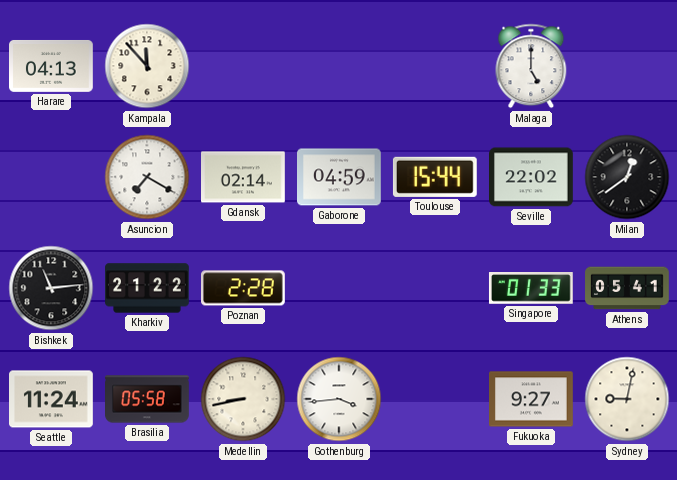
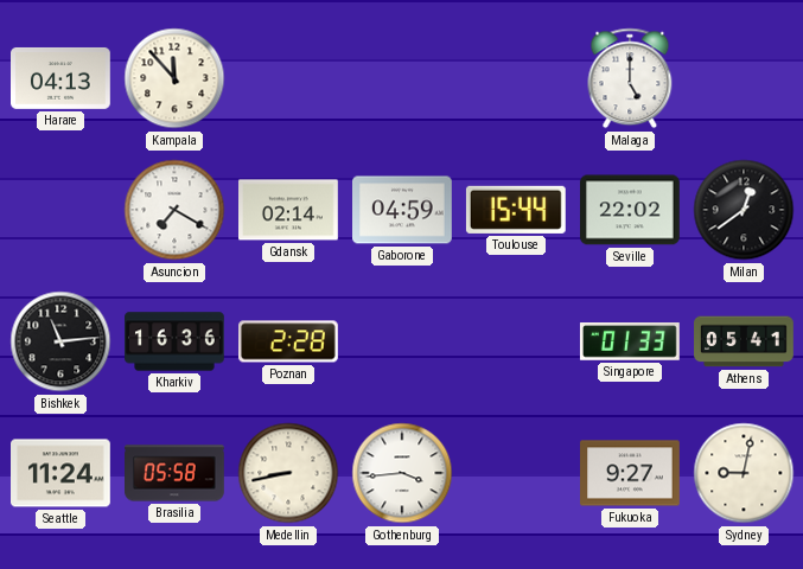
Kharkiv: 21:22 -> 16:36 (174, 341)
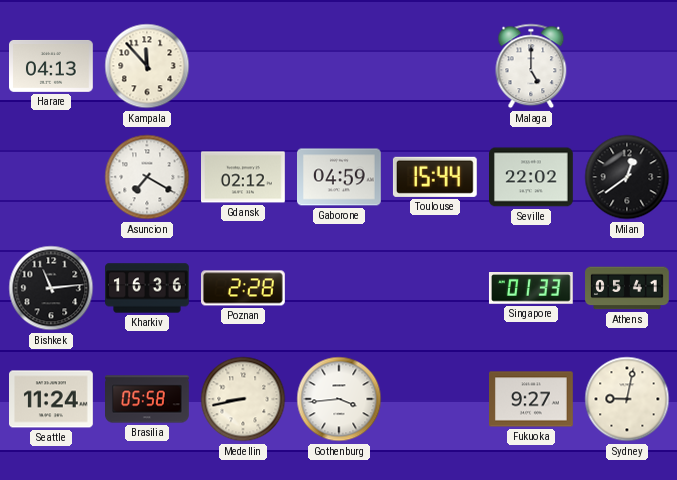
Gdansk: 02:14 -> 02:12 (244, 177)
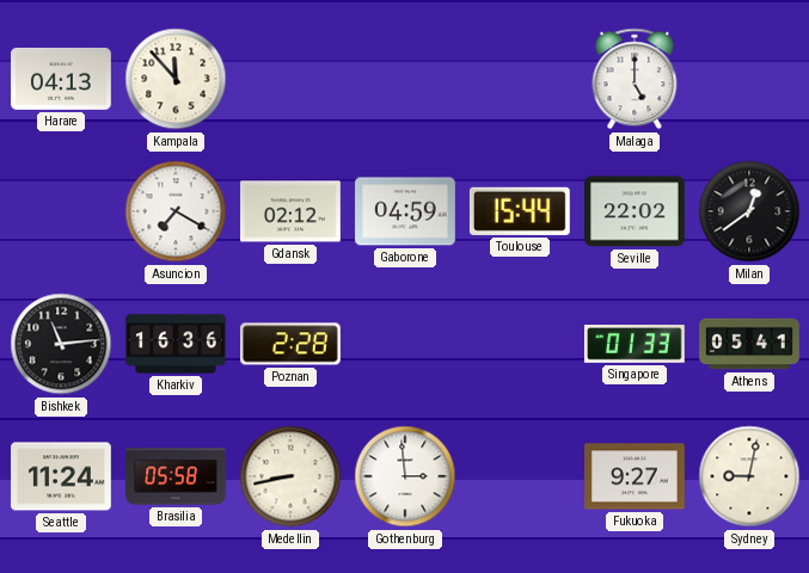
Gothenburg: 3:44 -> 2:59 (405, 476)
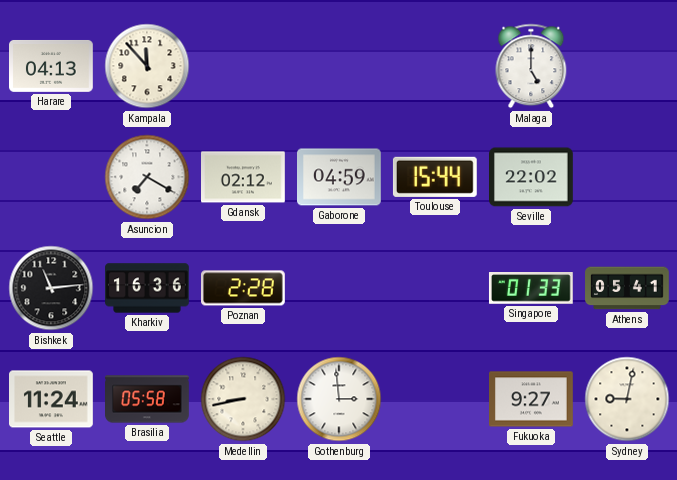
Milan: 12:39 -> none (749, 211)
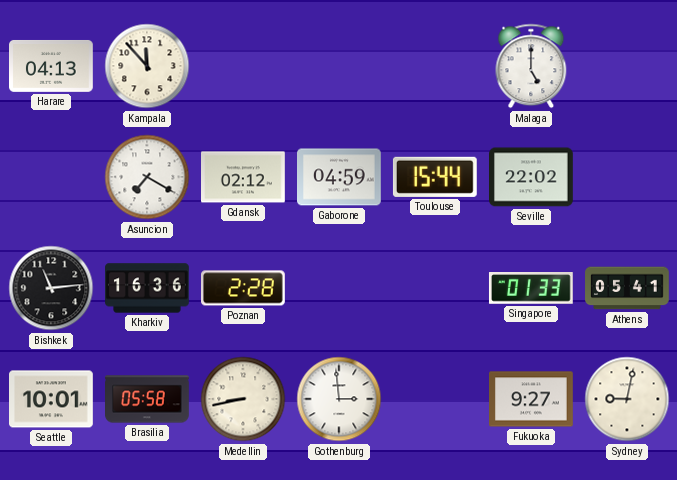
Seattle: 11:24 -> 10:01 (52, 399)
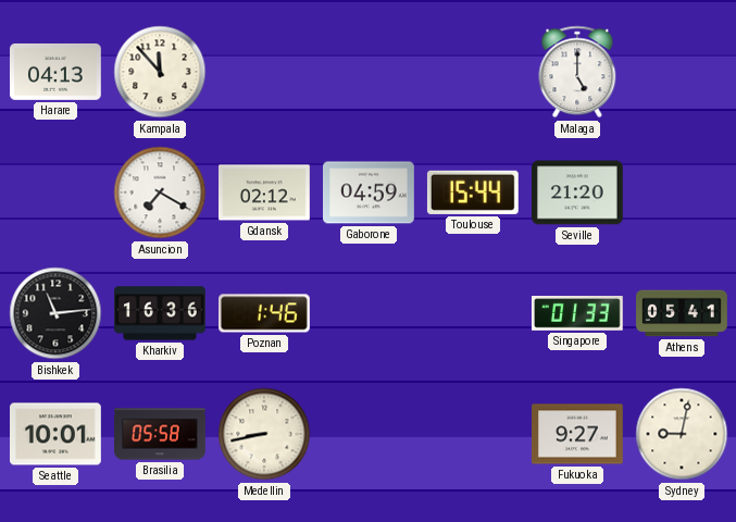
Seville: 22:02 -> 21:20 (578, 192)
Poznan: 2:28 -> 1:46 (265, 313)
Gothenburg: 2:59 -> none (339, 399)
